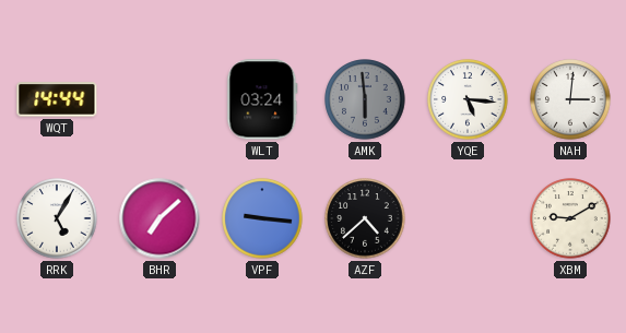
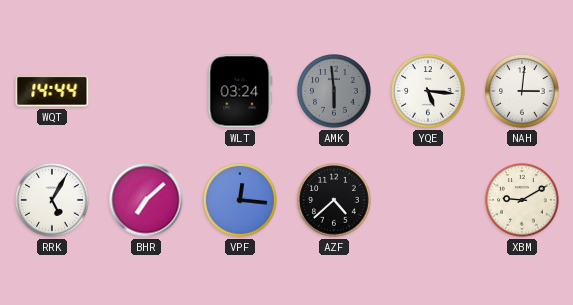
VPF: 9:16 -> 12:16 (240, 200)
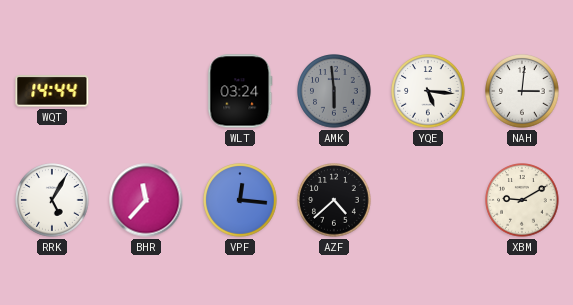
BHR: 7:08 -> 11:37 (146, 200)
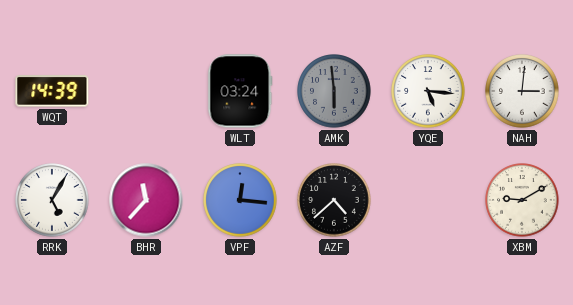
WQT: 14:44 -> 14:39 (52, 91)
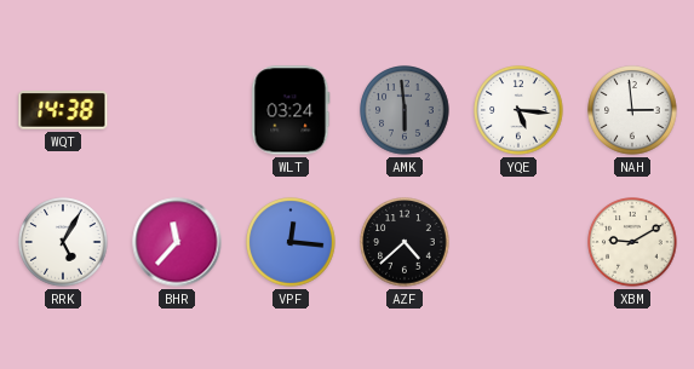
WQT: 14:39 -> 14:38 (63, 110)
NAH: 3:01 -> 2:59 (632, 110)
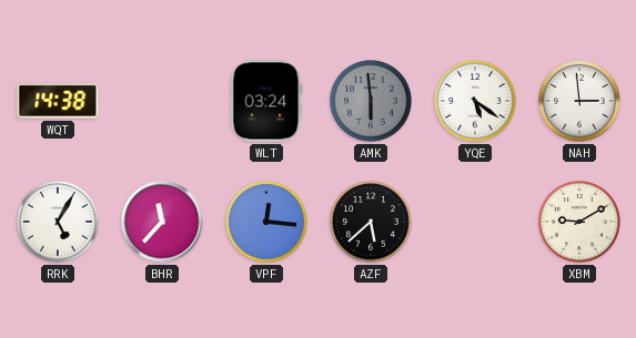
YQE: 5:16 -> 5:21 (475, 101)
AZF: 4:38 -> 5:38 (371, 222)
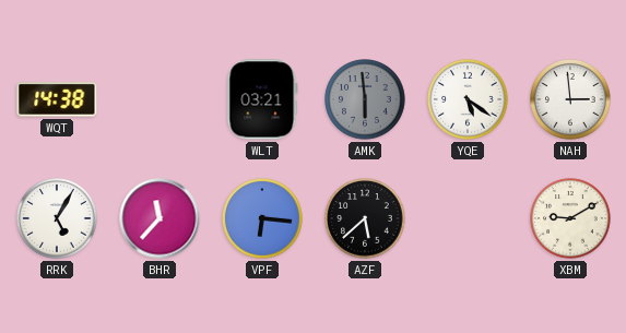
WLT: 03:24 -> 03:21 (262, 99)
VPF: 12:16 -> 6:16 (262, 218)
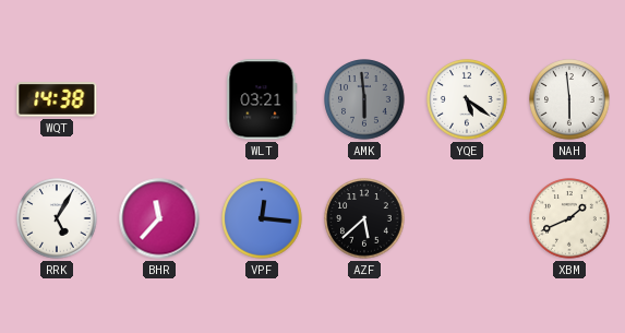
NAH: 2:59 -> 5:59 (569, 99)
VPF: 6:16 -> 12:16 (262, 218)
XBM: 9:10 -> 1:41 (569, 218)
